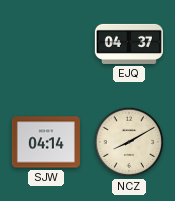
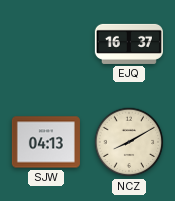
EJQ: 04:37 -> 16:37 (129, 44)
SJW: 04:14 -> 04:13 (46, 142)
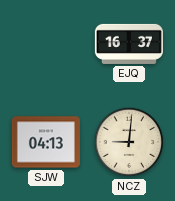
NCZ: 8:10 -> 9:01 (129, 142)
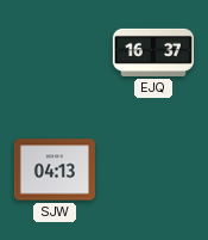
NCZ: 9:01 -> none (129, 142)
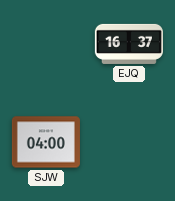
SJW: 04:13 -> 04:00 (46, 142)
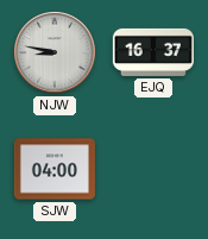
NJW: none -> 8:47 (56, 54)
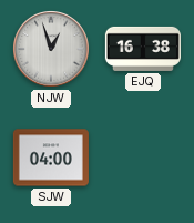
NJW: 8:47 -> 12:57 (52, 50)
EJQ: 16:37 -> 16:38 (143, 49)
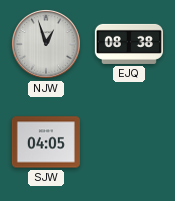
EJQ: 16:38 -> 08:38 (129, 44)
SJW: 04:00 -> 04:05 (46, 142)
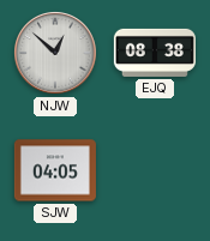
NJW: 12:57 -> 12:52 (56, 54)
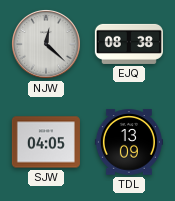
NJW: 12:52 -> 12:22 (47, 45)
TDL: none -> 13:09 (129, 142)
